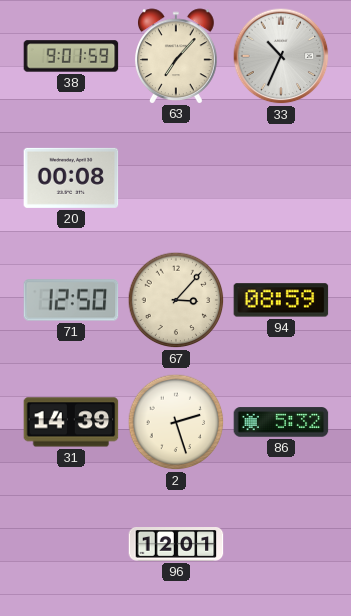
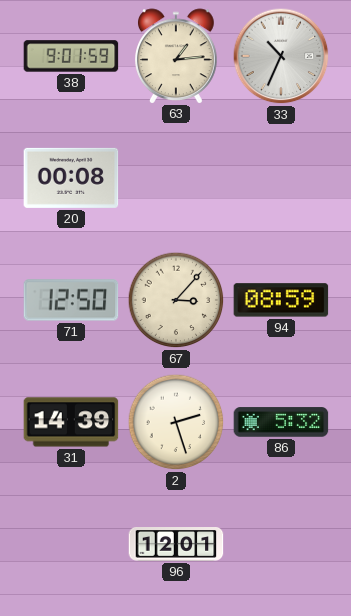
63: 7:07 -> 1:14 (177, 56)
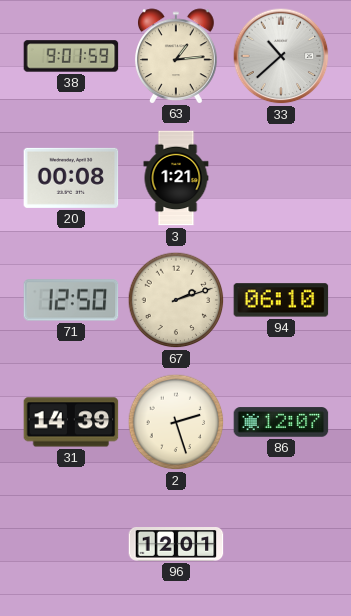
33: 10:34 -> 10:38 (281, 56)
3: none -> 1:21 (176, 178)
67: 3:07 -> 2:12 (176, 300)
94: 08:59 -> 06:10 (281, 300)
86: 5:32 -> 12:07 (281, 422)
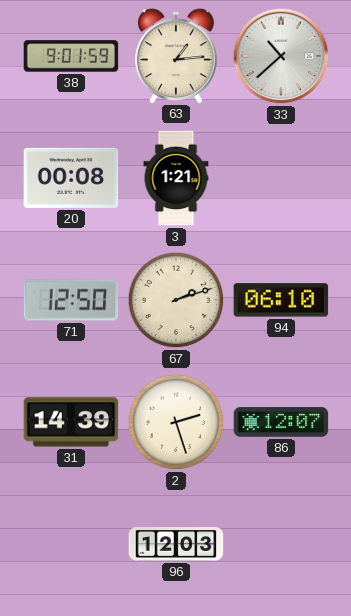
96: 12:01 -> 12:03 (176, 545)
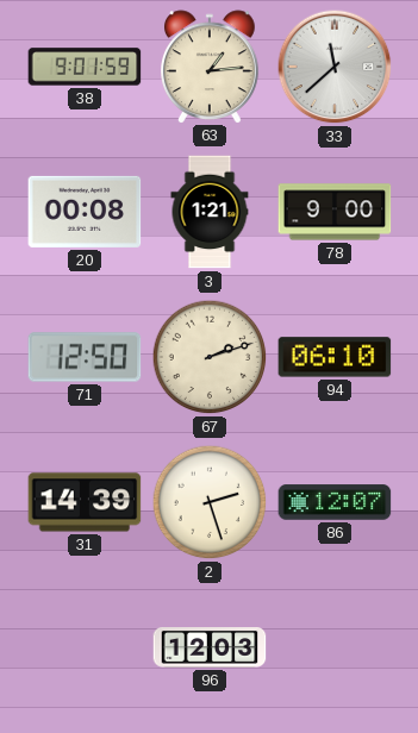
33: 10:38 -> 11:38 (335, 67)
78: none -> 9:00 (335, 212)
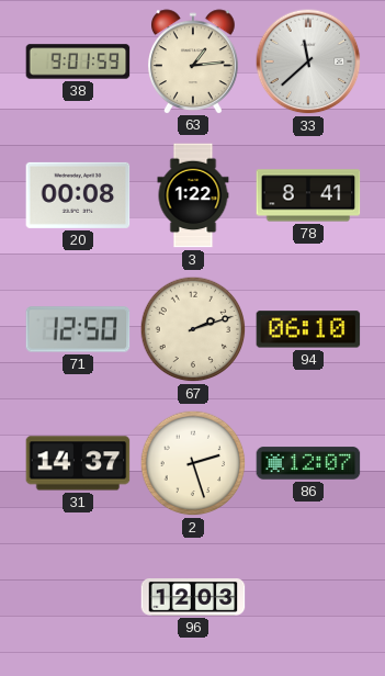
3: 1:21 -> 1:22 (193, 195)
78: 9:00 -> 8:41 (308, 195)
31: 14:39 -> 14:37 (78, 463)
